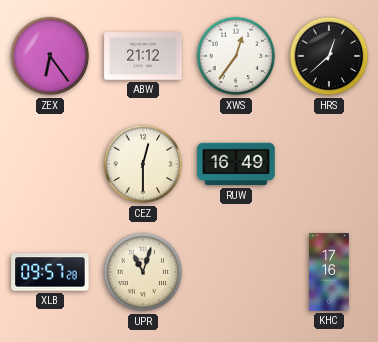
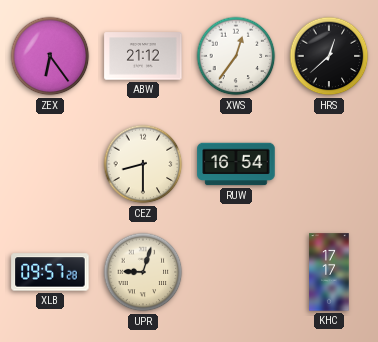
CEZ: 12:30 -> 8:30 (143, 164)
RUW: 16:49 -> 16:54 (236, 164)
UPR: 11:03 -> 9:03 (143, 272)
KHC: 17:16 -> 17:17 (329, 272)
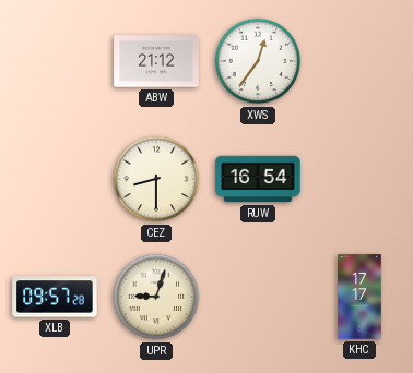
ZEX: 6:24 -> none (50, 56)
HRS: 12:38 -> none (329, 56)
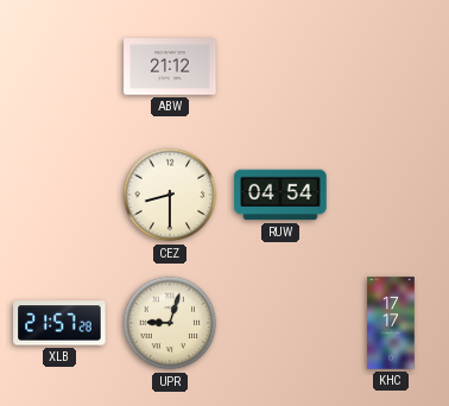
XWS: 12:36 -> none (258, 61)
RUW: 16:54 -> 04:54 (280, 195)
XLB: 09:57 -> 21:57 (59, 323)
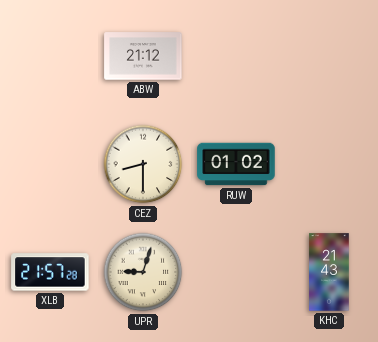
RUW: 04:54 -> 01:02 (236, 164)
KHC: 17:17 -> 21:43 (329, 272)
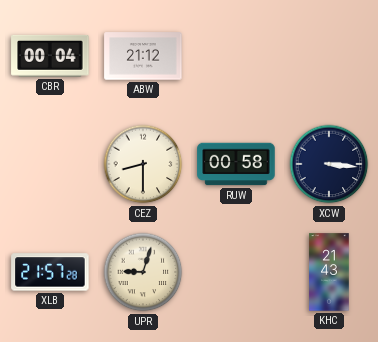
CBR: none -> 00:04 (50, 56)
RUW: 01:02 -> 00:58 (236, 164)
XCW: none -> 3:16 (329, 164)
